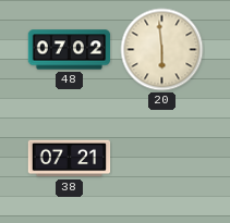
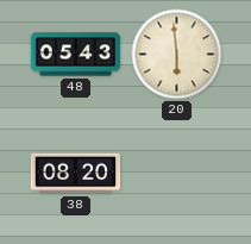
48: 07:02 -> 05:43 (76, 55)
38: 07:21 -> 08:20 (76, 174)
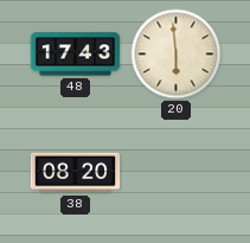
48: 05:43 -> 17:43 (76, 55)
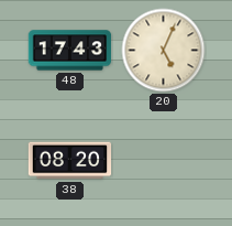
20: 5:59 -> 5:04 (164, 51)
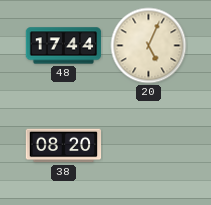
48: 17:43 -> 17:44 (64, 46)
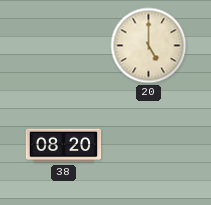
48: 17:44 -> none (64, 46)
20: 5:04 -> 5:00 (149, 46)
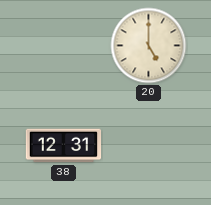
38: 08:20 -> 12:31 (64, 146)
